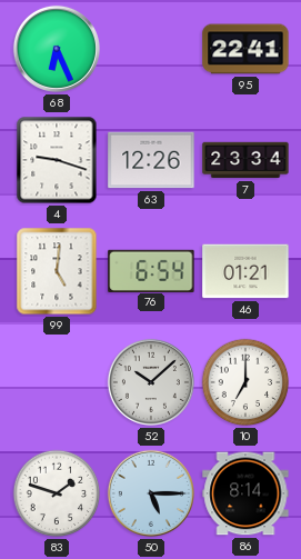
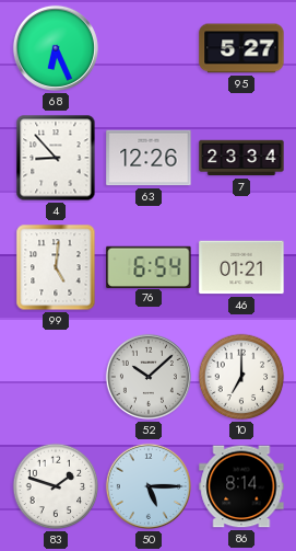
95: 22:41 -> 5:27 (241, 48)
4: 9:18 -> 8:53 (56, 158)
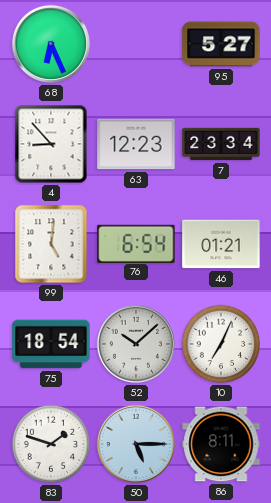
63: 12:26 -> 12:23 (136, 144)
75: none -> 18:54 (51, 344)
10: 7:00 -> 7:04 (221, 344)
86: 8:14 -> 8:11 (221, 444)
